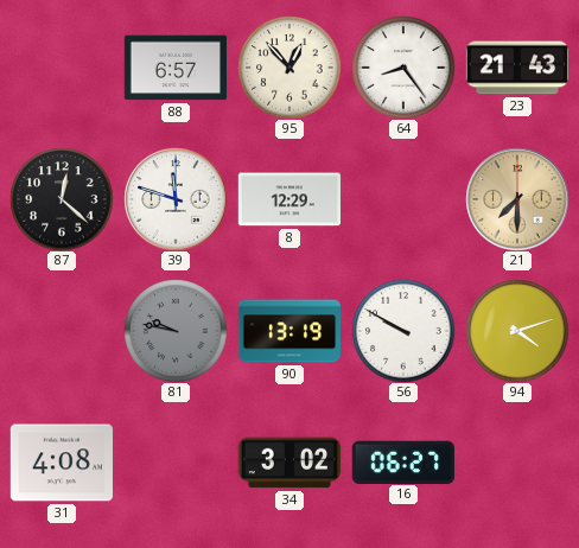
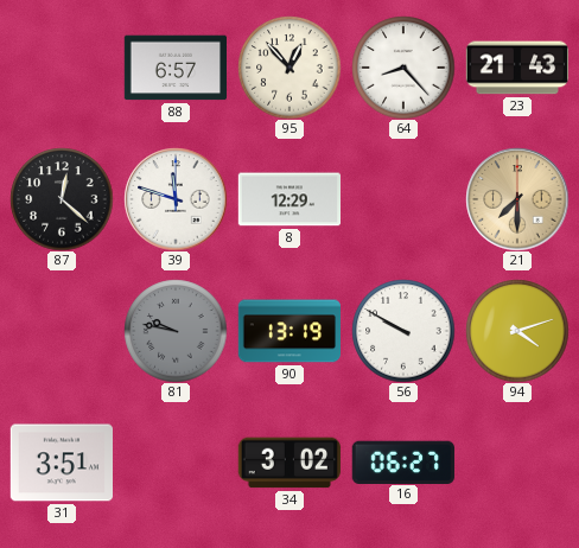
64: 8:24 -> 8:23 (403, 68)
31: 4:08 -> 3:51 (61, 463)
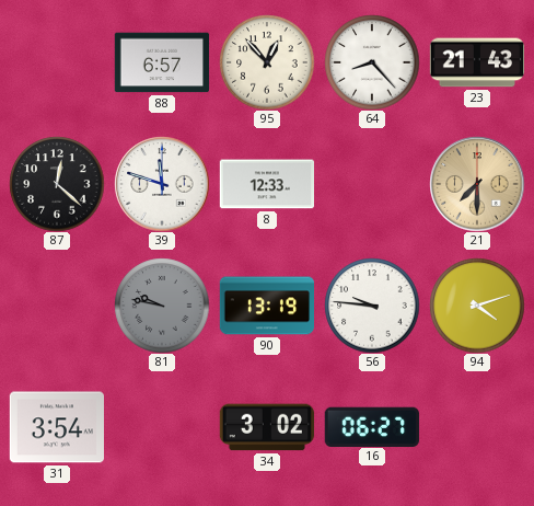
8: 12:29 -> 12:33 (266, 184)
56: 9:50 -> 9:46 (372, 306)
31: 3:51 -> 3:54 (56, 427)
